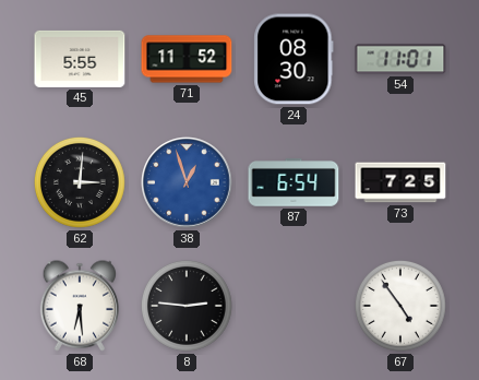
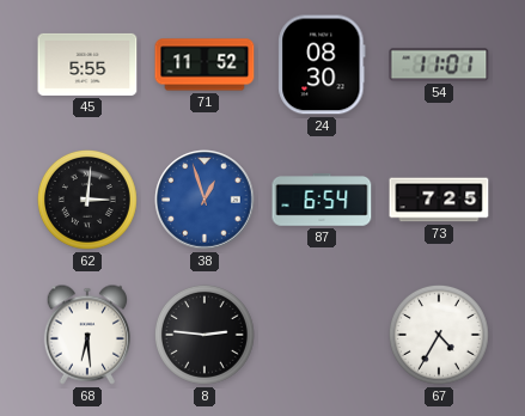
67: 4:54 -> 4:35 (439, 335)
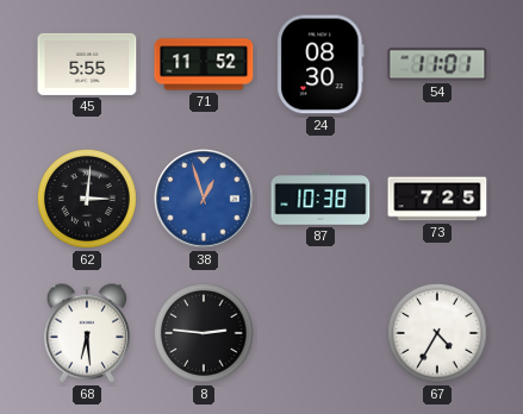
87: 6:54 -> 10:38 (320, 199)
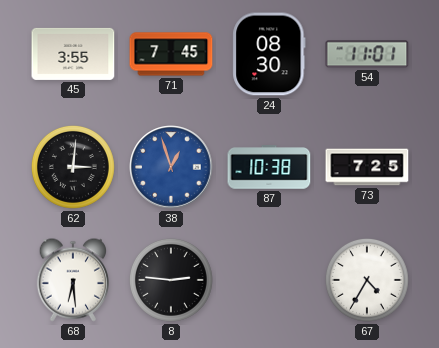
45: 5:55 -> 3:55 (73, 54)
71: 11:52 -> 7:45 (171, 54)
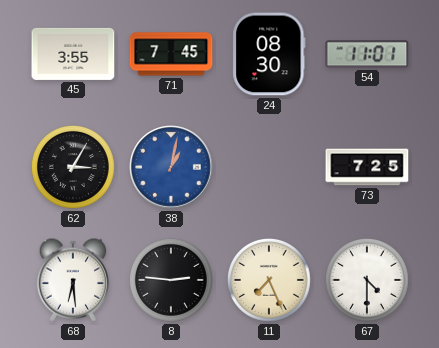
62: 3:01 -> 3:05 (73, 167)
38: 12:57 -> 1:02 (171, 167)
87: 10:38 -> none (269, 167)
11: none -> 7:26 (269, 280)
67: 4:35 -> 4:30 (367, 280)
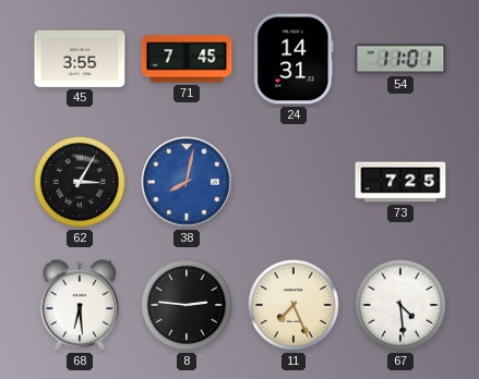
24: 08:30 -> 14:31 (294, 59)
38: 1:02 -> 8:02 (187, 182)
67: 4:30 -> 4:29 (400, 305)
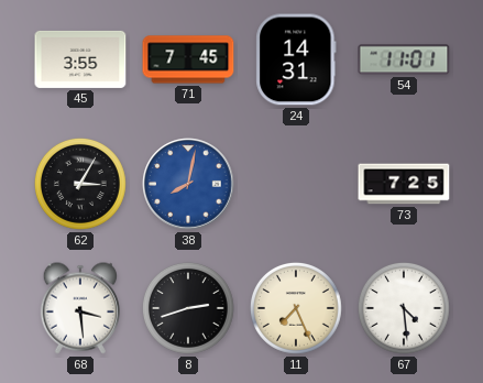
68: 6:29 -> 3:29 (79, 308)
8: 2:46 -> 2:42 (188, 308)
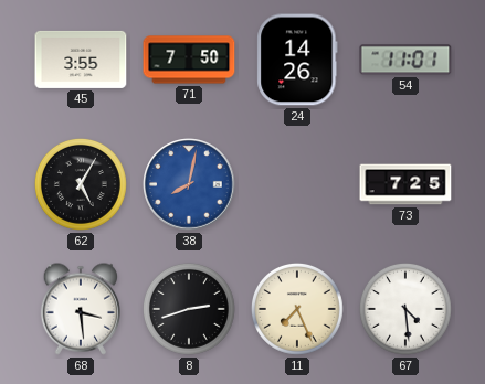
71: 7:45 -> 7:50 (189, 60)
24: 14:31 -> 14:26 (297, 60)
62: 3:05 -> 5:05 (81, 184)
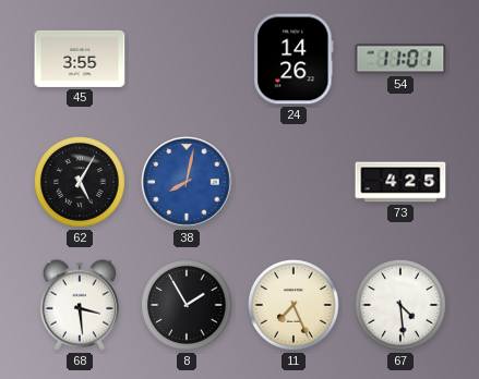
71: 7:50 -> none (189, 60)
73: 7:25 -> 4:25 (400, 182)
8: 2:42 -> 1:55 (187, 305)
